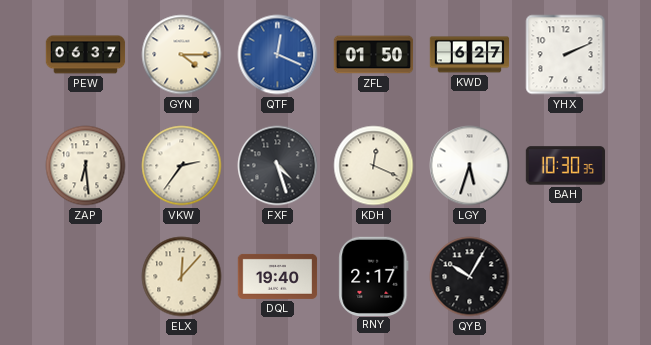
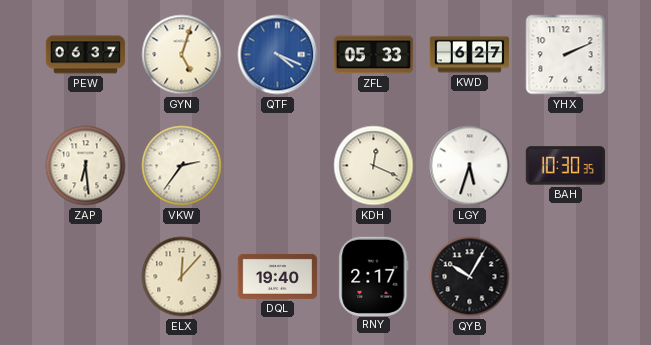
GYN: 4:15 -> 5:03 (182, 55)
QTF: 12:19 -> 4:19 (278, 55)
ZFL: 01:50 -> 05:33 (374, 55)
FXF: 4:27 -> none (278, 166)
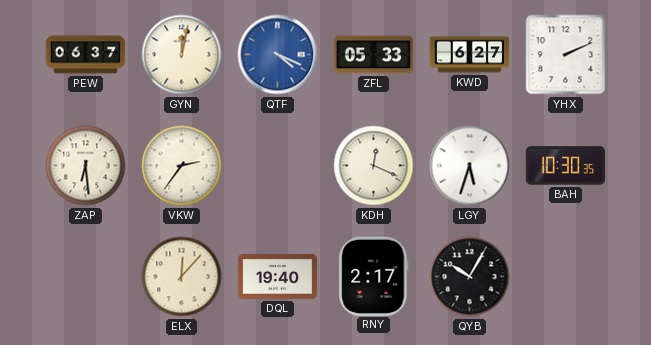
GYN: 5:03 -> 12:02 (182, 55)
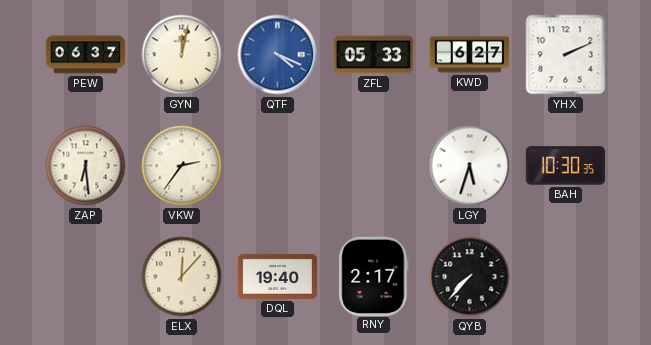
KDH: 12:19 -> none (374, 166)
QYB: 10:05 -> 7:37 (470, 277)
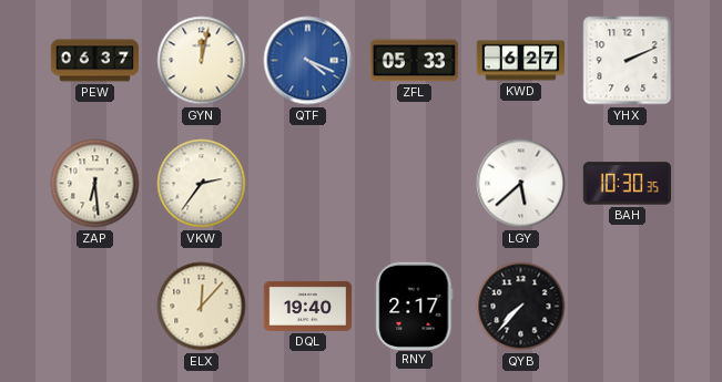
LGY: 5:33 -> 5:38 (521, 184)
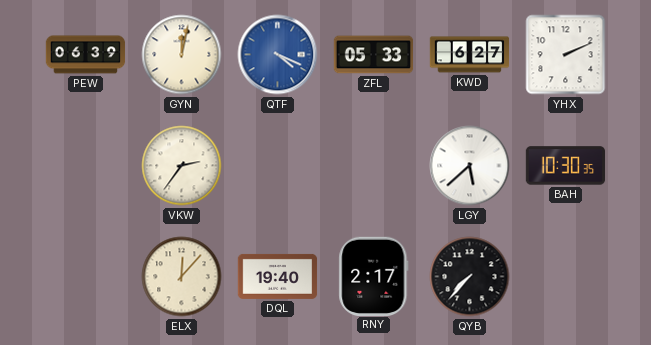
PEW: 06:37 -> 06:39 (86, 55)
ZAP: 6:29 -> none (95, 184)
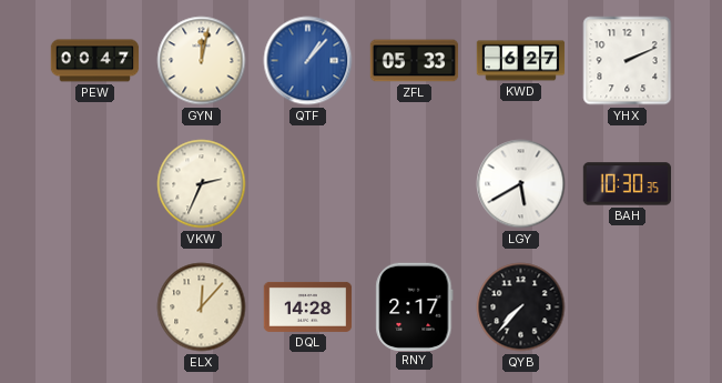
PEW: 06:39 -> 00:47 (95, 61)
QTF: 4:19 -> 1:07 (308, 61)
VKW: 2:36 -> 2:34 (202, 184)
LGY: 5:38 -> 5:40 (521, 184)
DQL: 19:40 -> 14:28 (308, 306)
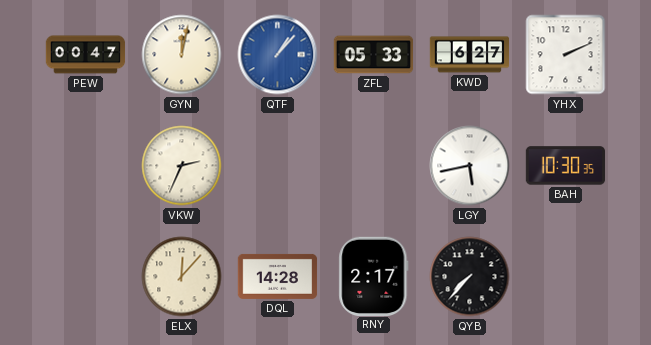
LGY: 5:40 -> 5:43 (470, 166)
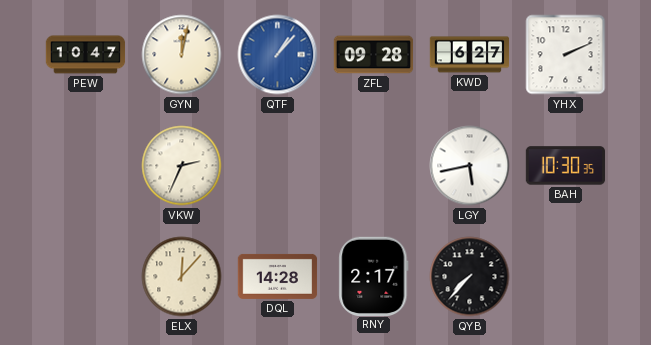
PEW: 00:47 -> 10:47 (86, 55)
ZFL: 05:33 -> 09:28 (374, 55)
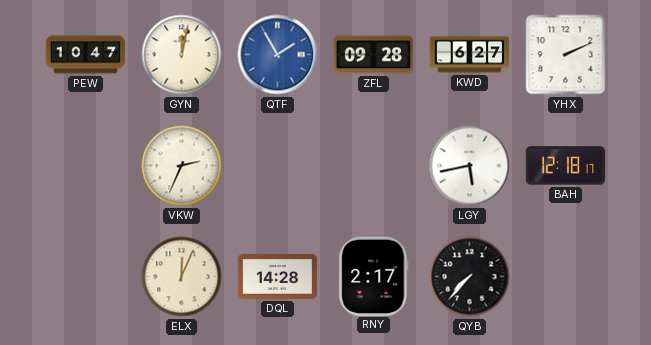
QTF: 1:07 -> 1:55 (278, 55)
BAH: 10:30 -> 12:18 (566, 166)
ELX: 12:07 -> 12:04 (182, 277)
